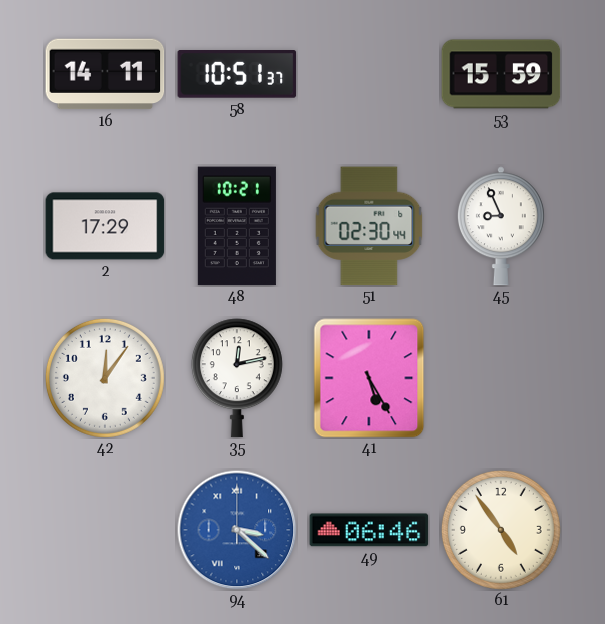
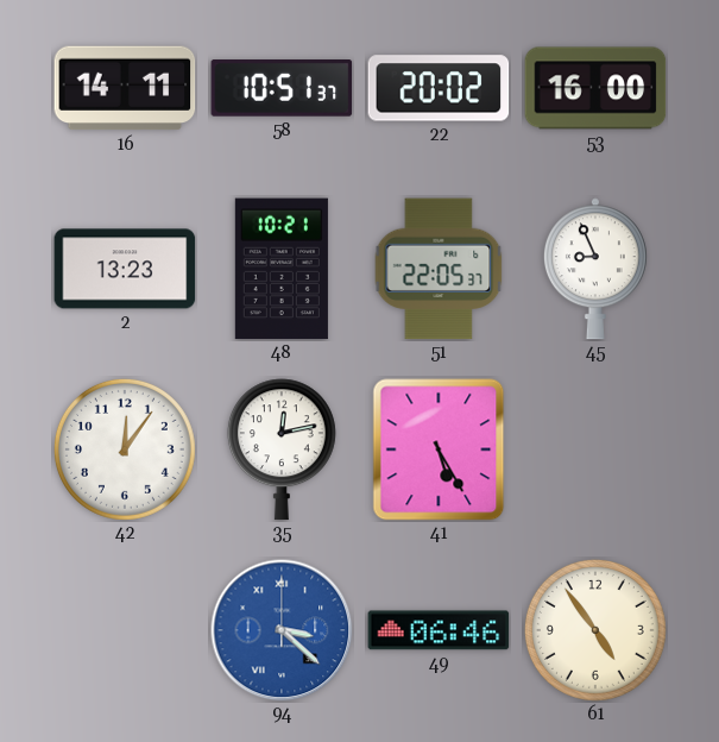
22: none -> 20:02 (439, 88)
53: 15:59 -> 16:00 (595, 88)
2: 17:29 -> 13:23 (125, 269)
51: 02:30 -> 22:05 (439, 269)
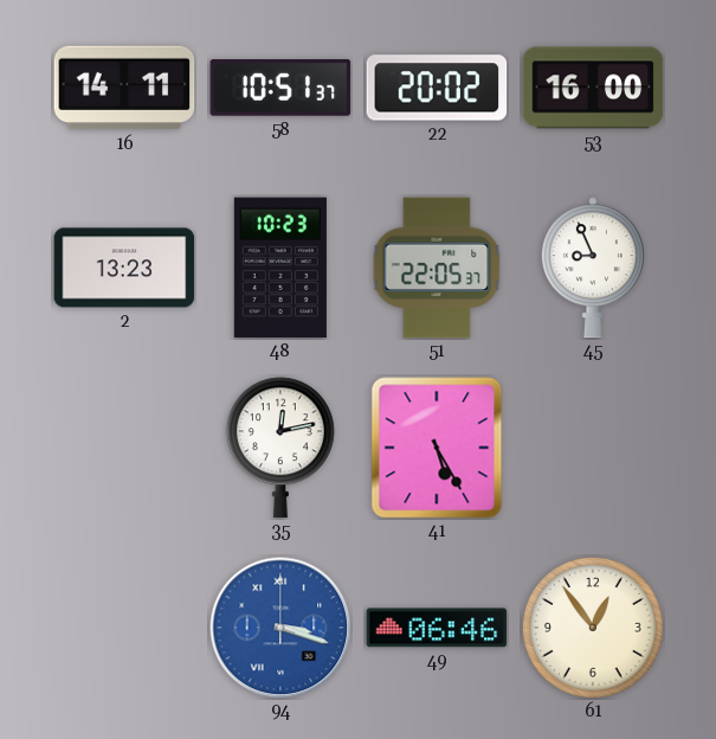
48: 10:21 -> 10:23 (280, 268)
42: 12:06 -> none (125, 449)
94: 3:22 -> 3:18 (280, 628)
61: 4:54 -> 12:54 (593, 628)
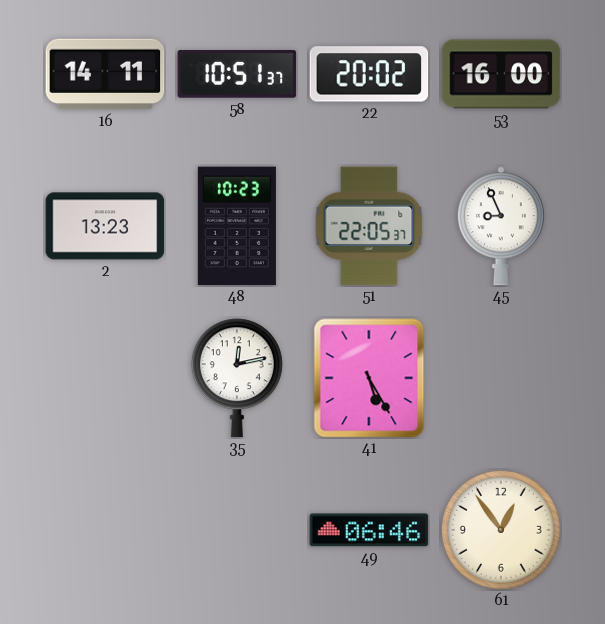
94: 3:18 -> none (280, 628)
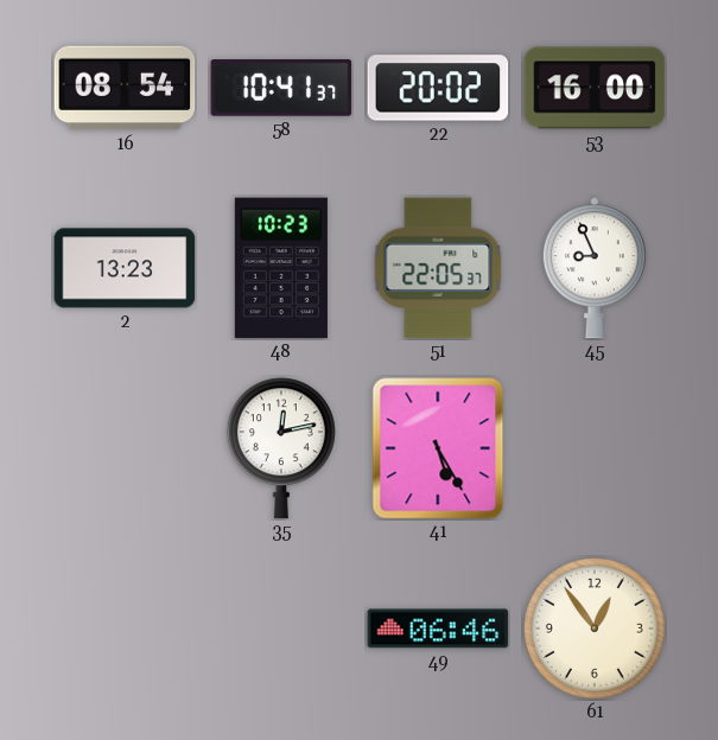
16: 14:11 -> 08:54 (125, 88)
58: 10:51 -> 10:41 (281, 89)
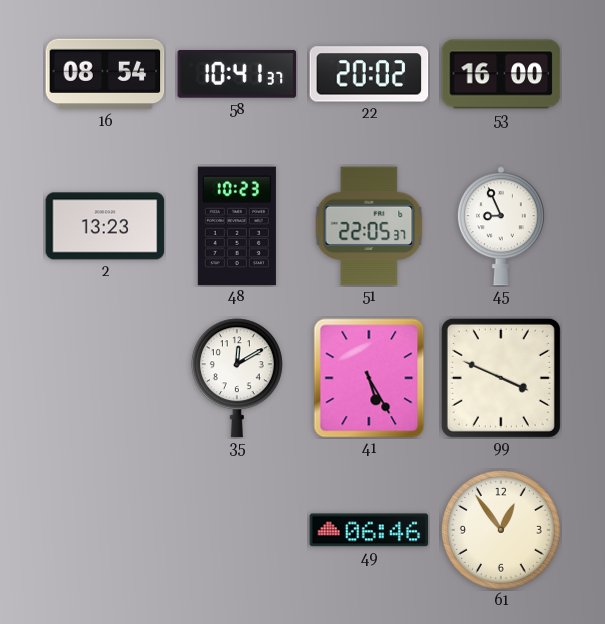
35: 12:13 -> 12:10 (237, 378)
99: none -> 3:49 (501, 378)
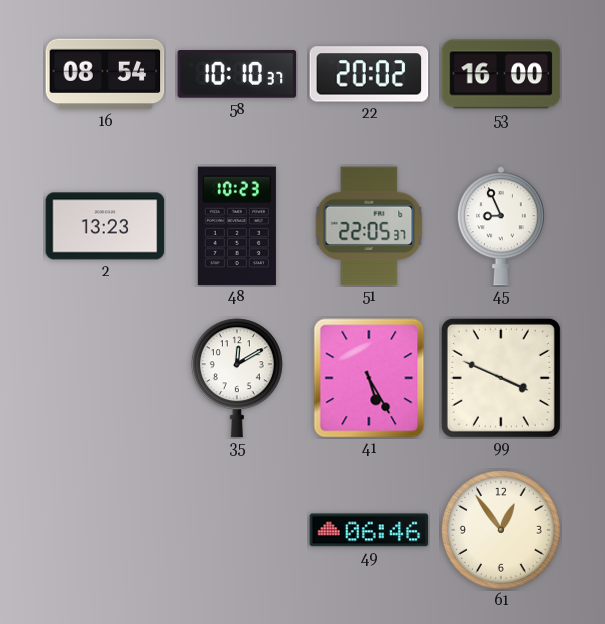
58: 10:41 -> 10:10 (237, 75)
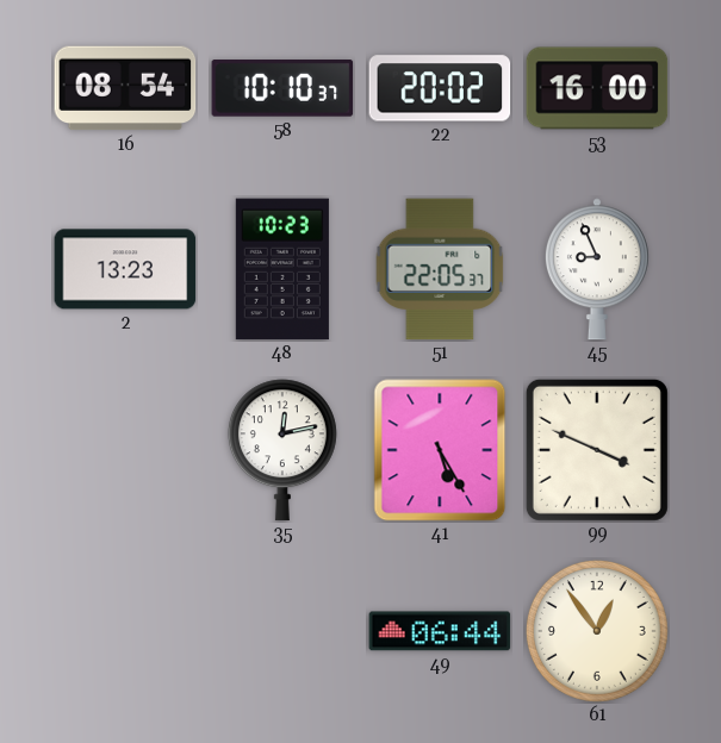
35: 12:10 -> 12:13 (282, 450)
49: 06:46 -> 06:44 (440, 631)
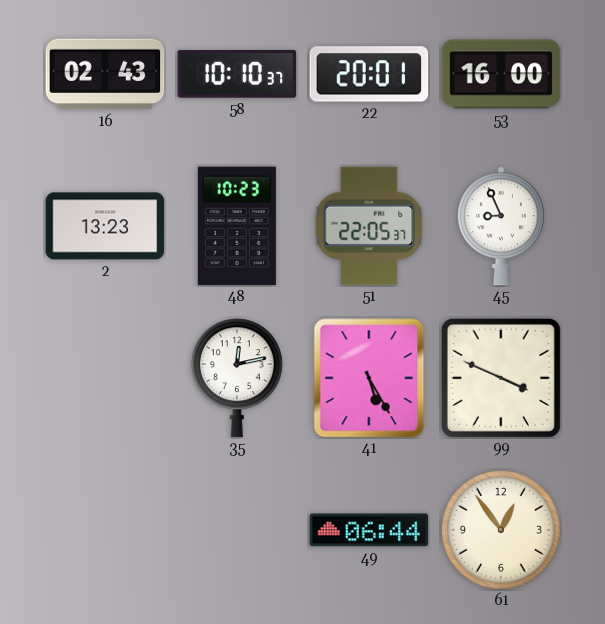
16: 08:54 -> 02:43 (105, 74)
22: 20:02 -> 20:01 (369, 74)
